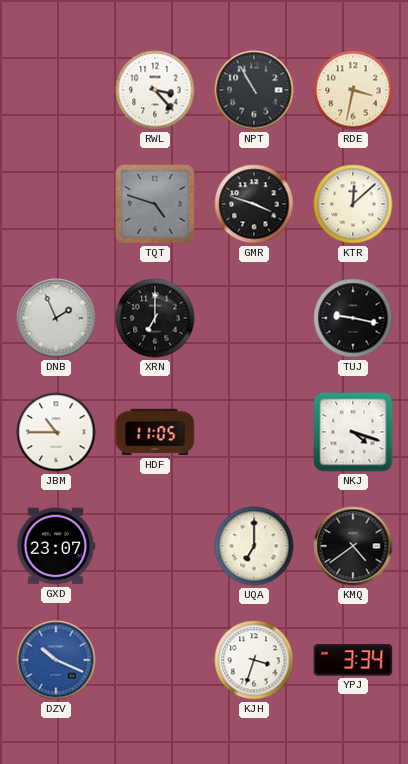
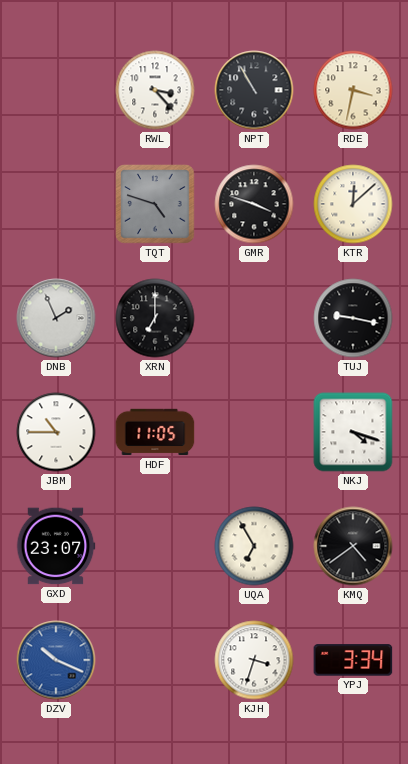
UQA: 7:00 -> 6:55 (254, 546)
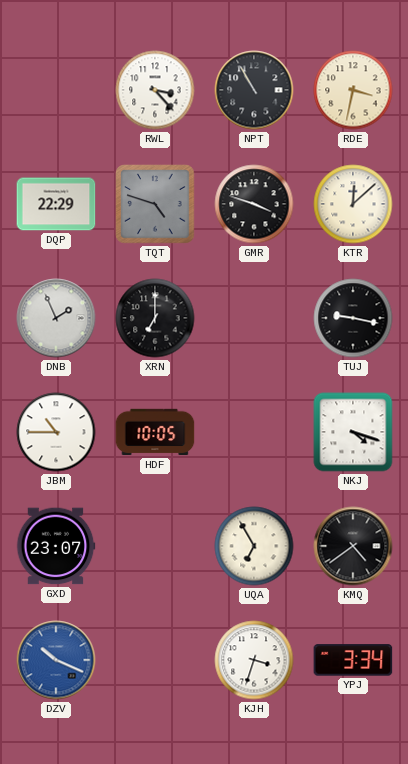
DQP: none -> 22:29 (56, 204)
HDF: 11:05 -> 10:05 (155, 432)
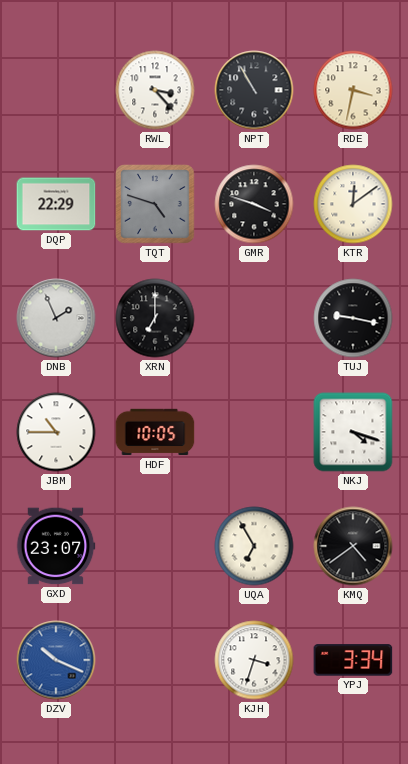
KTR: 12:08 -> 12:09 (353, 204)
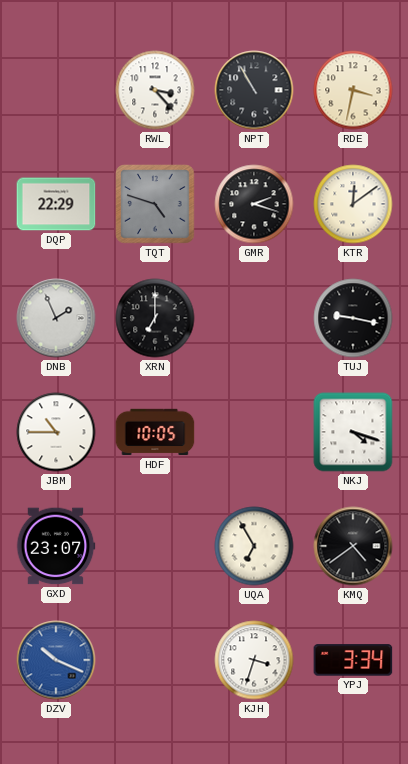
GMR: 3:48 -> 2:18 (254, 204)
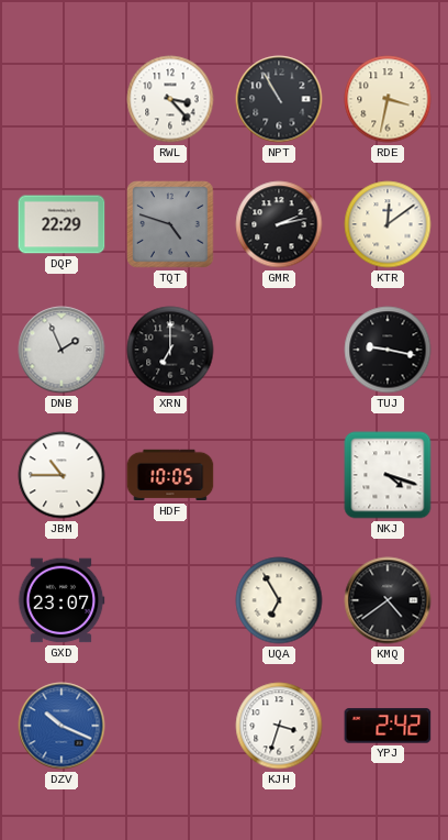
GMR: 2:18 -> 2:13 (279, 224)
YPJ: 3:34 -> 2:42 (388, 726)
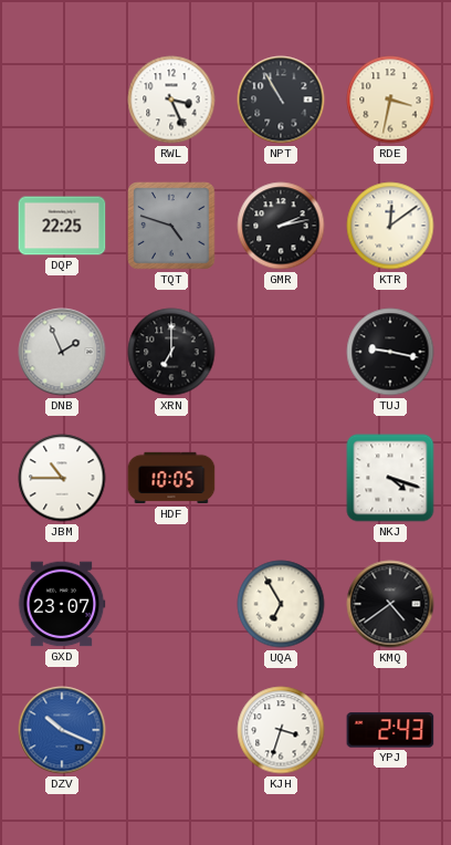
RWL: 3:23 -> 3:26 (171, 100)
DQP: 22:29 -> 22:25 (62, 226)
YPJ: 2:42 -> 2:43 (390, 730)
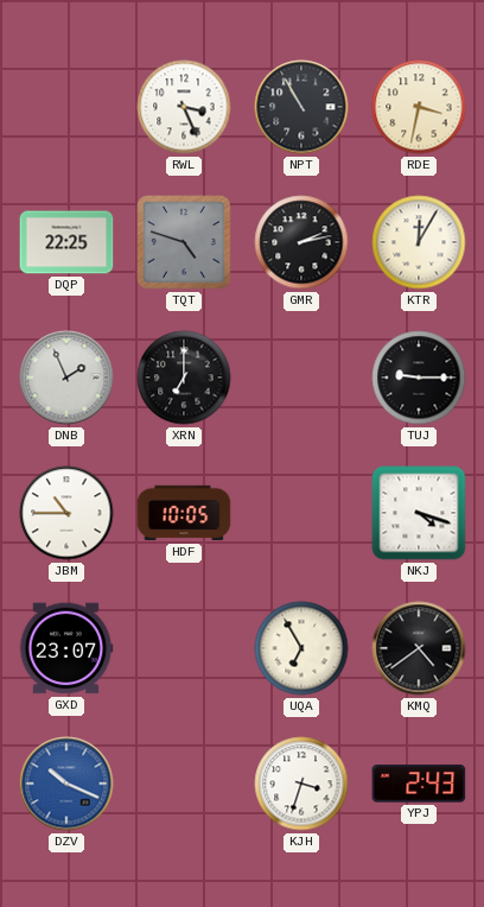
KTR: 12:09 -> 12:05 (419, 242)
TUJ: 9:17 -> 9:15 (419, 378)
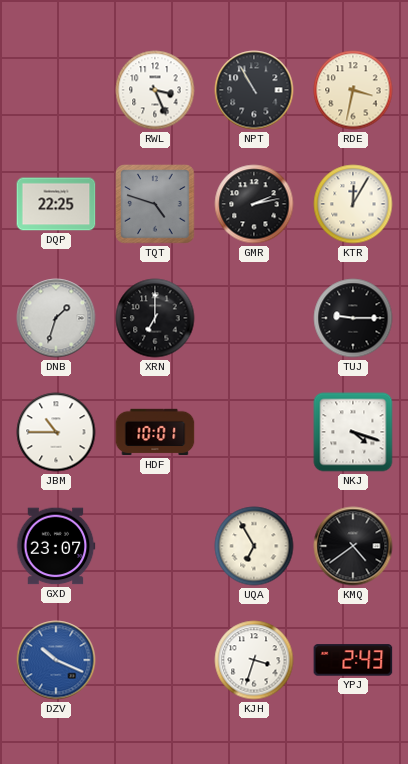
DNB: 1:56 -> 1:33 (56, 318)
HDF: 10:05 -> 10:01 (155, 432)
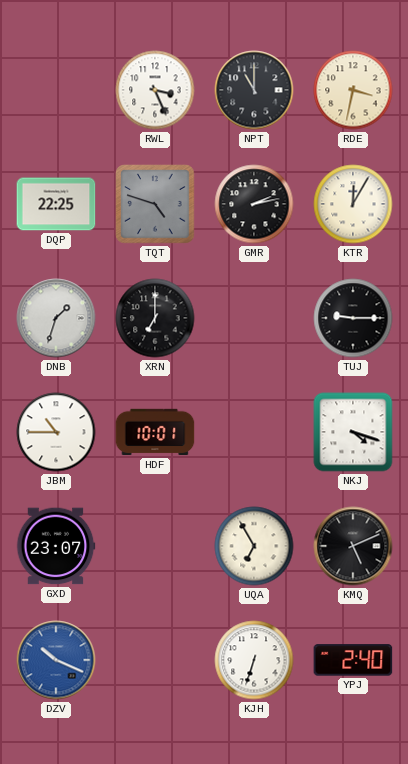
NPT: 10:55 -> 11:00 (254, 90)
KMQ: 4:39 -> 5:11 (353, 546)
KJH: 3:33 -> 6:33 (254, 660)
YPJ: 2:43 -> 2:40 (353, 660)
